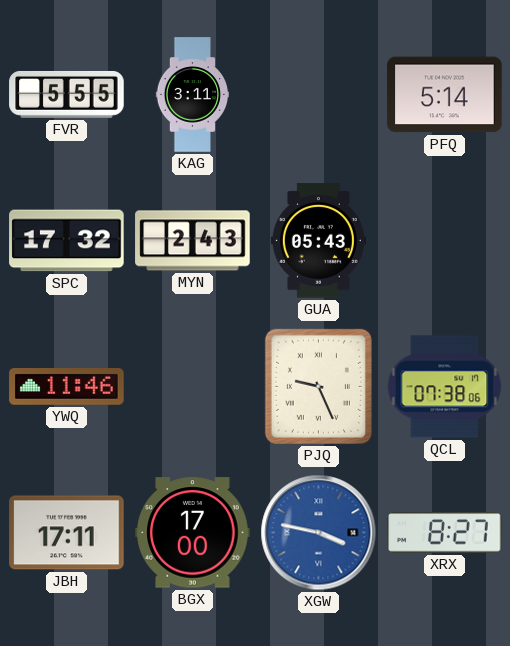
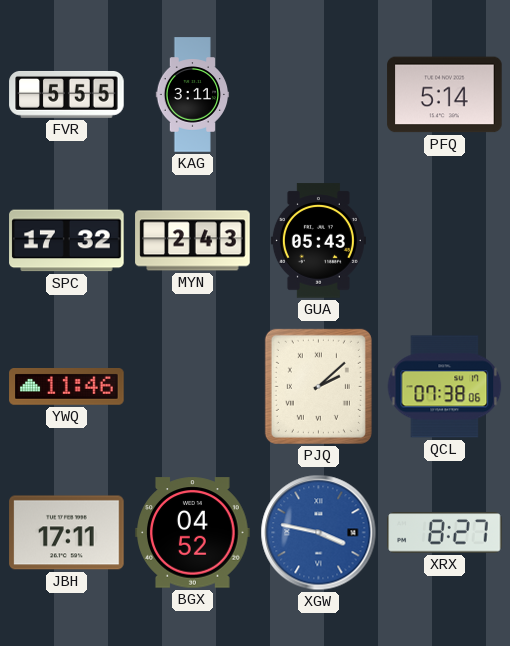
PJQ: 9:26 -> 2:08 (318, 386)
BGX: 17:00 -> 04:52 (193, 533)
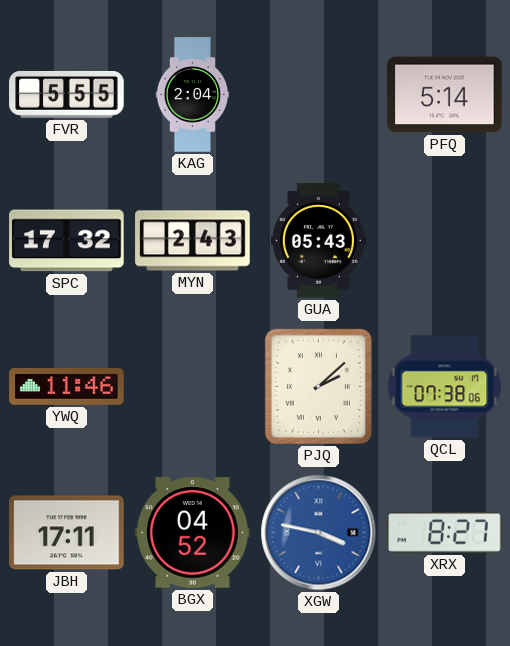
KAG: 3:11 -> 2:04 (193, 95)
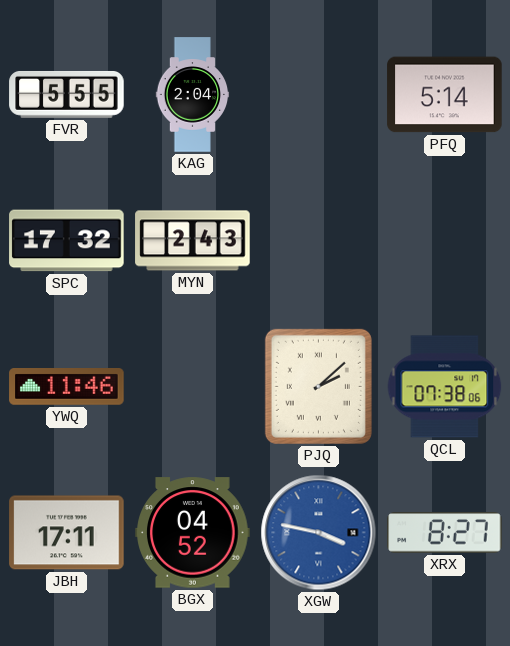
GUA: 05:43 -> none (318, 241)
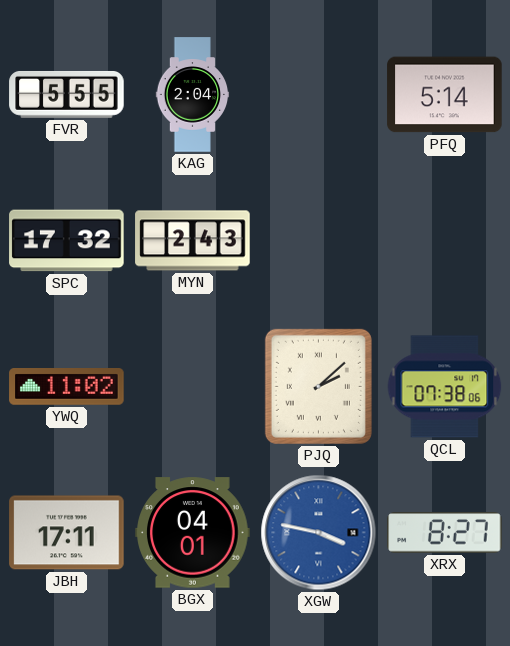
YWQ: 11:46 -> 11:02 (67, 387)
BGX: 04:52 -> 04:01 (193, 533)
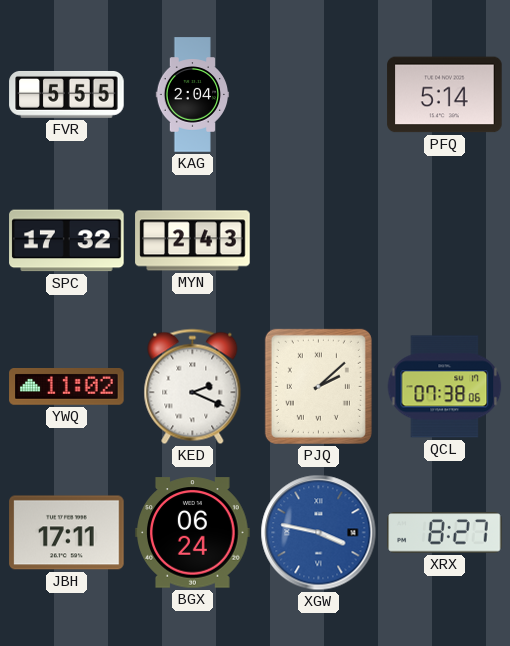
KED: none -> 2:19 (193, 387)
BGX: 04:01 -> 06:24 (193, 533)
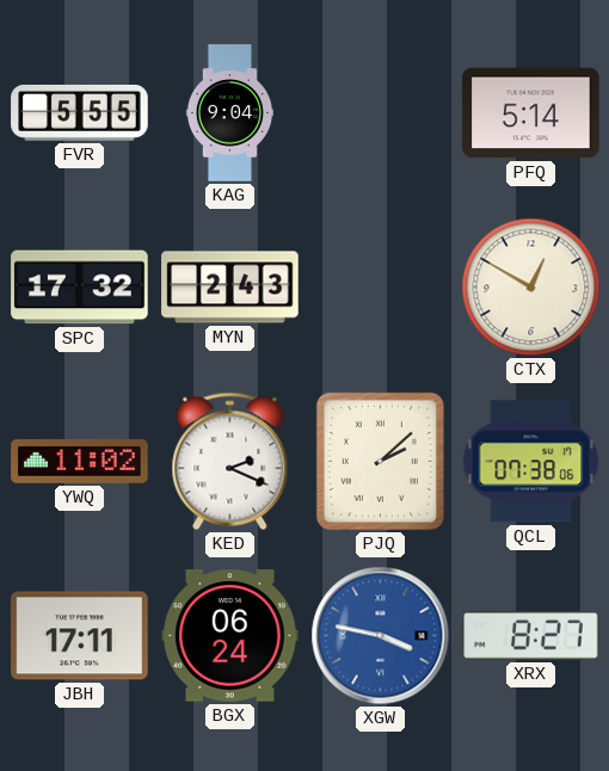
KAG: 2:04 -> 9:04 (230, 113)
CTX: none -> 12:50 (531, 288)
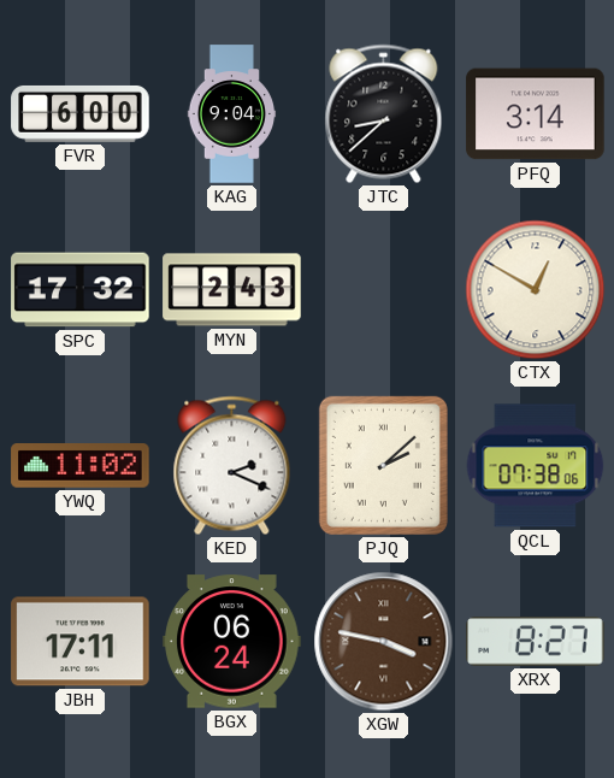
FVR: 5:55 -> 6:00 (81, 113)
JTC: none -> 8:38 (384, 114)
PFQ: 5:14 -> 3:14 (536, 114)
XGW dial: blue -> brown (384, 642)
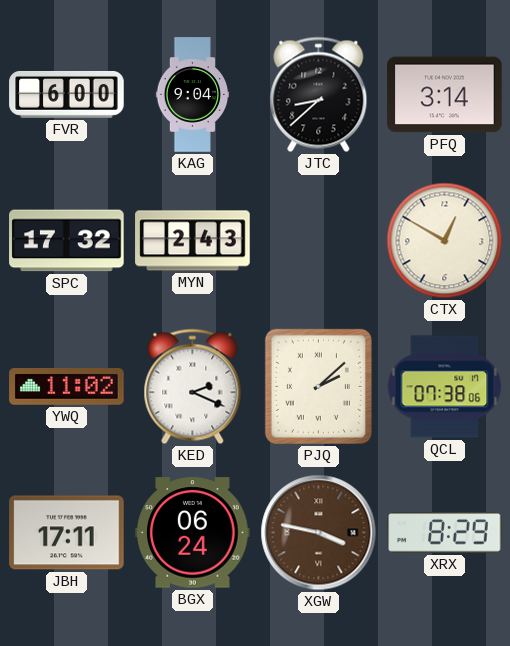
XRX: 8:27 -> 8:29 (445, 533)
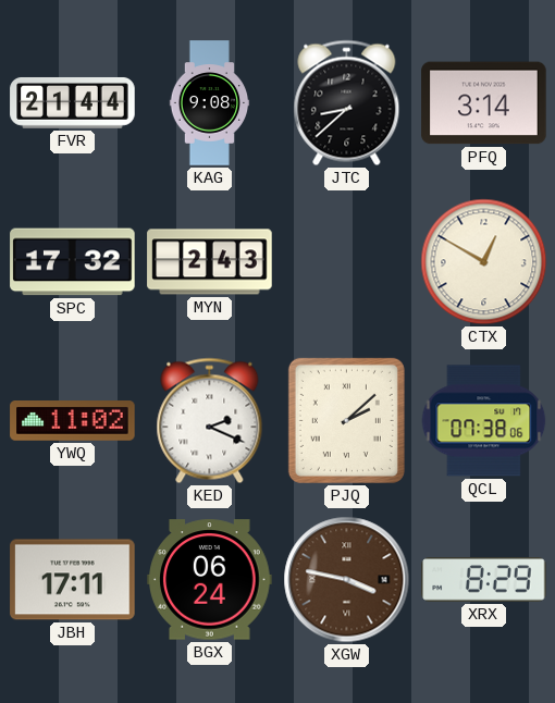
FVR: 6:00 -> 21:44 (73, 102)
KAG: 9:04 -> 9:08 (210, 103)
